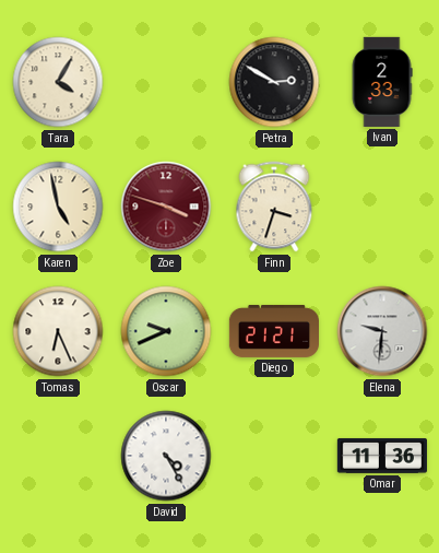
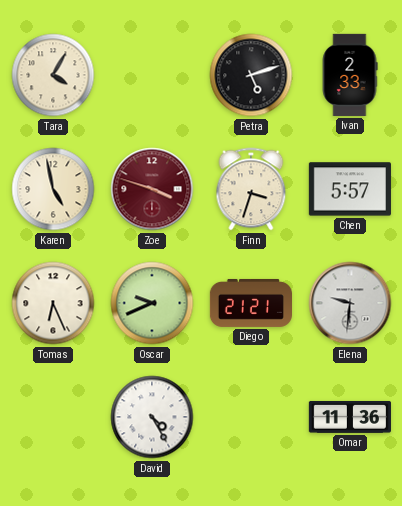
Petra: 2:50 -> 5:12 (251, 75)
Chen: none -> 5:57 (350, 189)
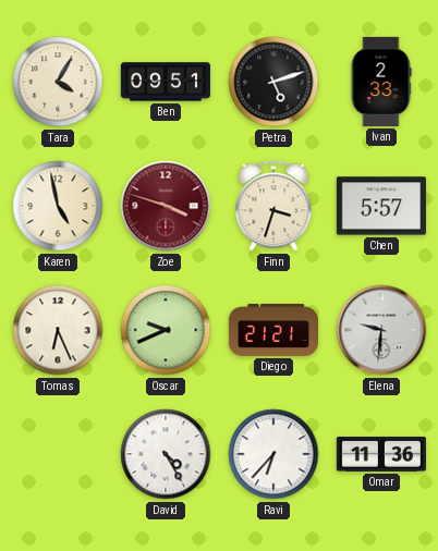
Ben: none -> 09:51 (166, 82)
Ravi: none -> 6:37 (273, 454)
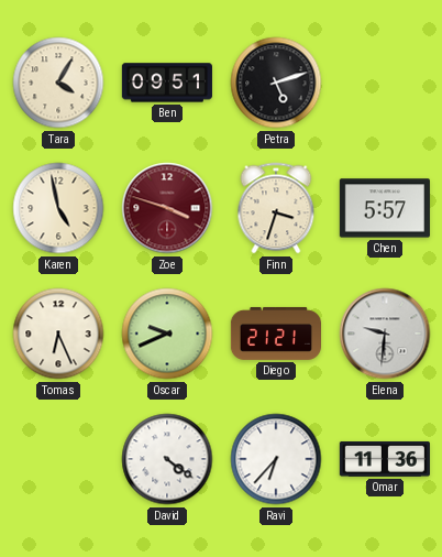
Ivan: 2:33 -> none (381, 82)
David: 4:25 -> 4:21 (167, 459)
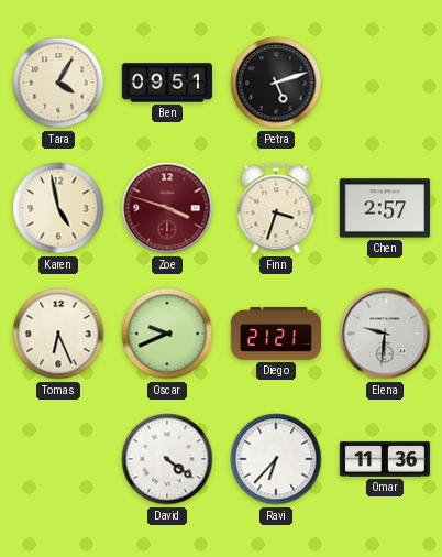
Chen: 5:57 -> 2:57 (385, 208)
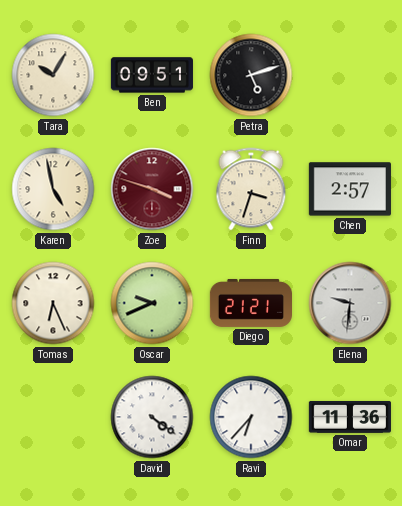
Tara: 4:05 -> 10:05 (53, 75)
